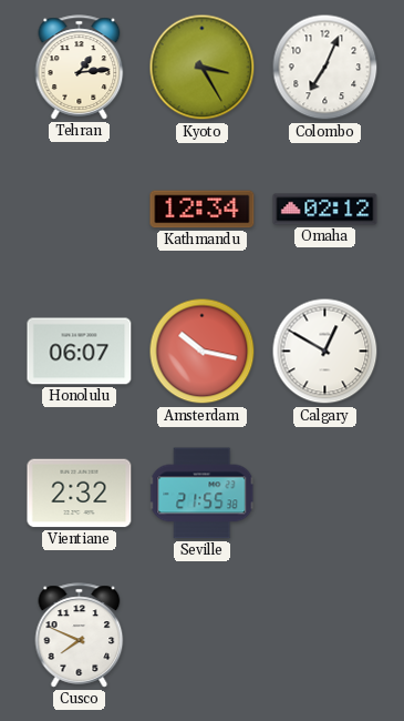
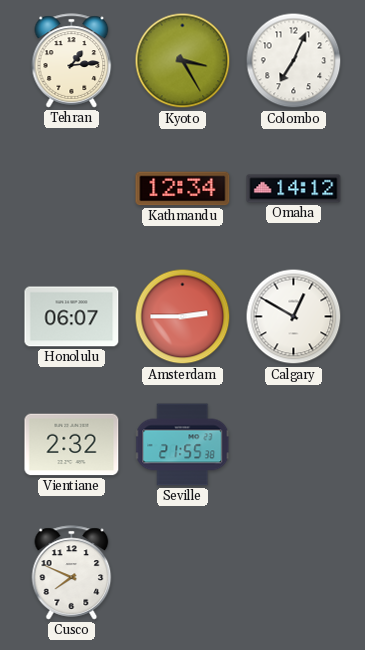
Omaha: 02:12 -> 14:12 (294, 189)
Amsterdam: 10:17 -> 2:45 (183, 317)
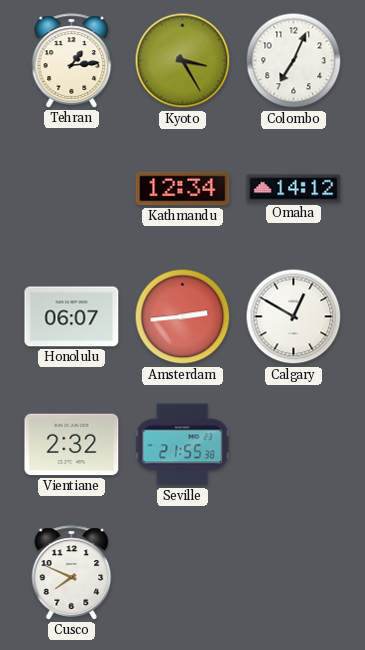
Amsterdam: 2:45 -> 2:44 (183, 317)
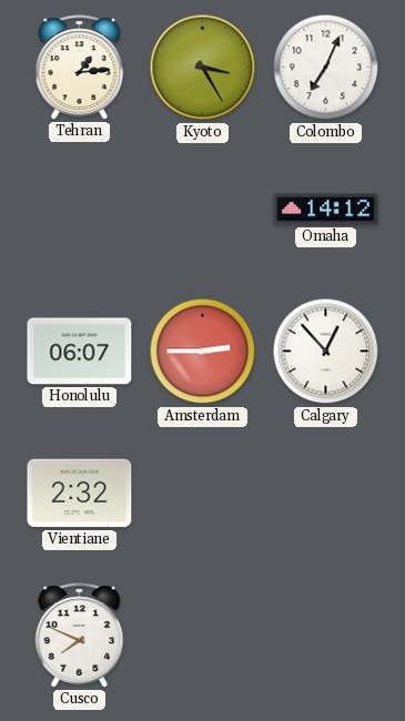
Kathmandu: 12:34 -> none (183, 189)
Amsterdam: 2:44 -> 2:45 (203, 352)
Calgary: 12:50 -> 12:53 (326, 352)
Seville: 21:55 -> none (183, 445)
